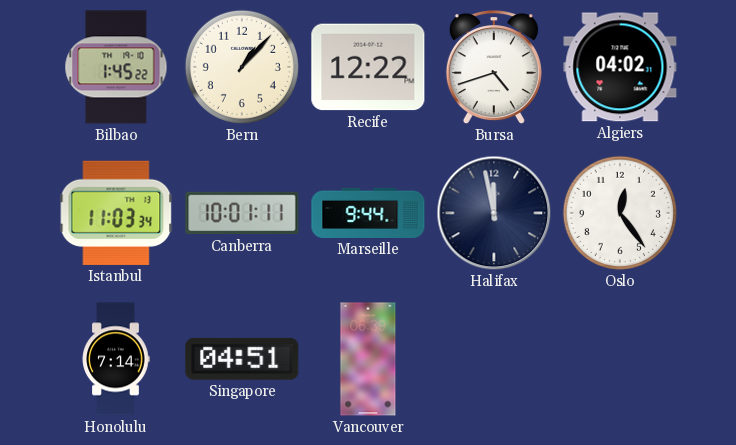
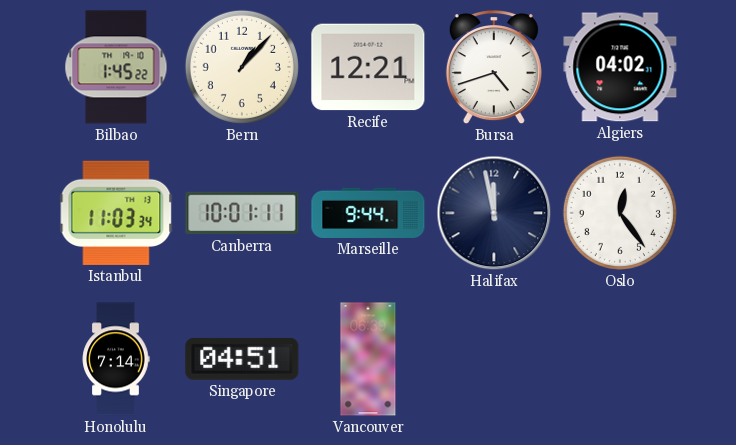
Recife: 12:22 -> 12:21 (368, 67)
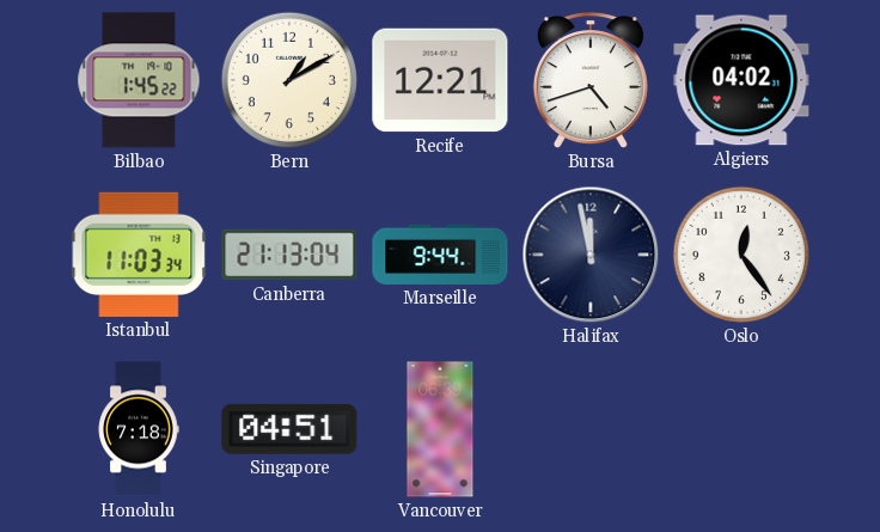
Bern: 1:07 -> 1:10 (289, 80)
Canberra: 10:01 -> 21:13 (289, 255)
Honolulu: 7:14 -> 7:18 (139, 429)
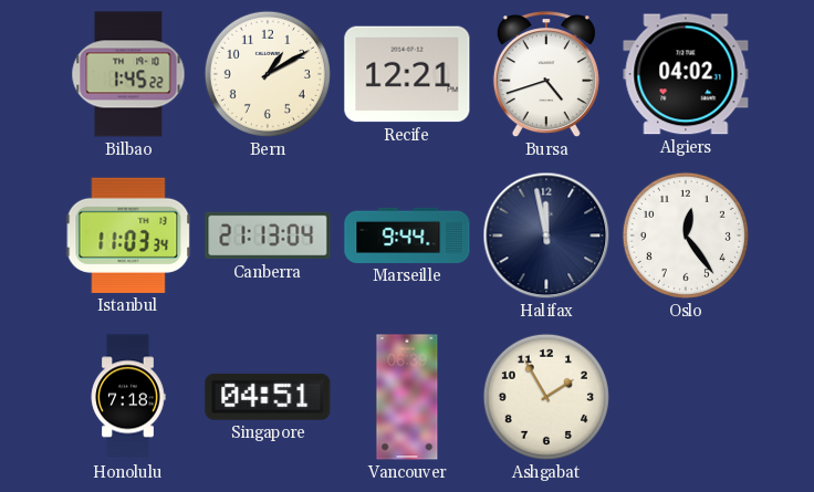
Ashgabat: none -> 1:55 (546, 397)
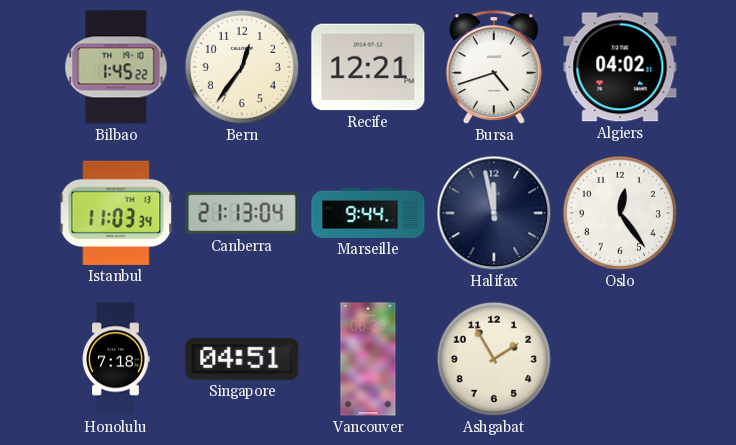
Bern: 1:10 -> 12:36 (242, 67)
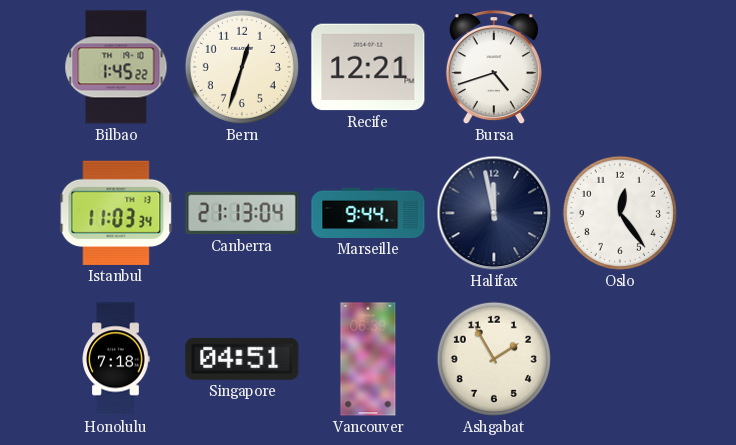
Bern: 12:36 -> 12:33 (242, 67)
Algiers: 04:02 -> none (620, 67)
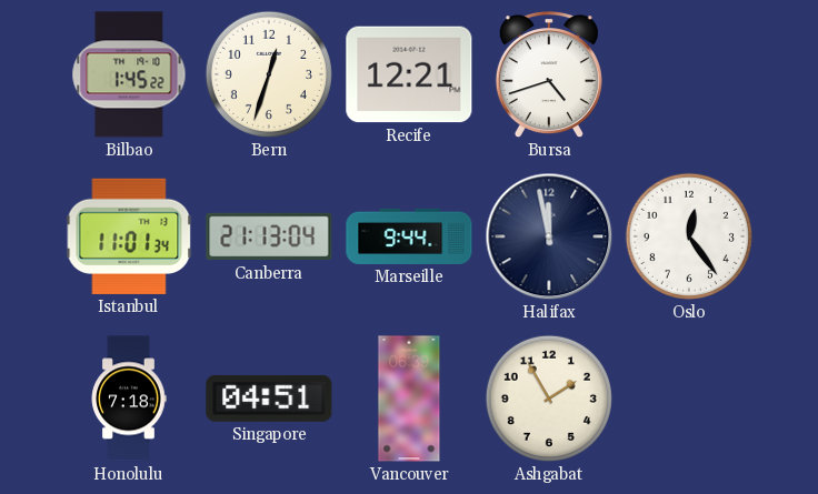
Istanbul: 11:03 -> 11:01 (129, 236)
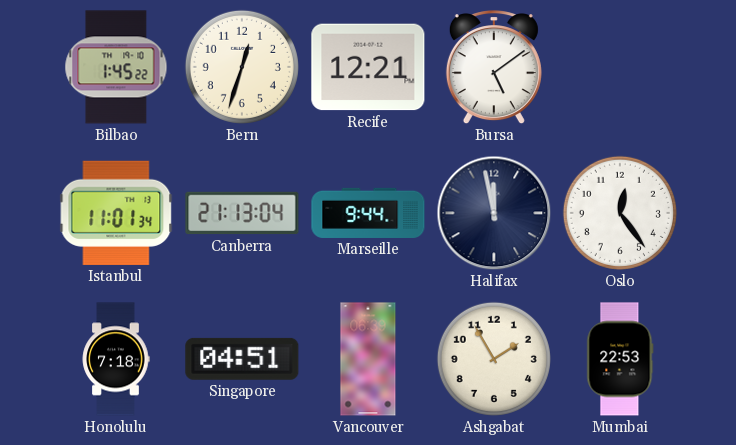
Bursa: 4:42 -> 5:09 (494, 68)
Mumbai: none -> 22:53 (620, 359)
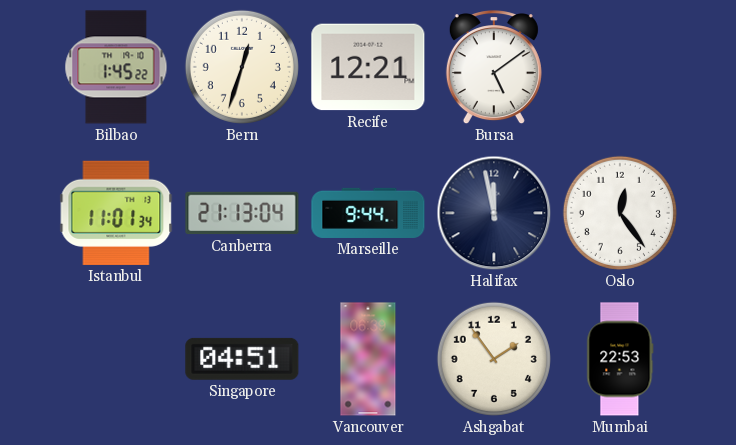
Honolulu: 7:18 -> none (116, 359)
Ashgabat: 1:55 -> 1:54 (494, 359)
